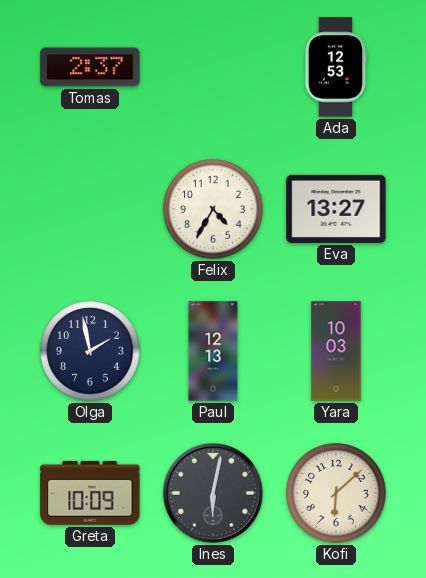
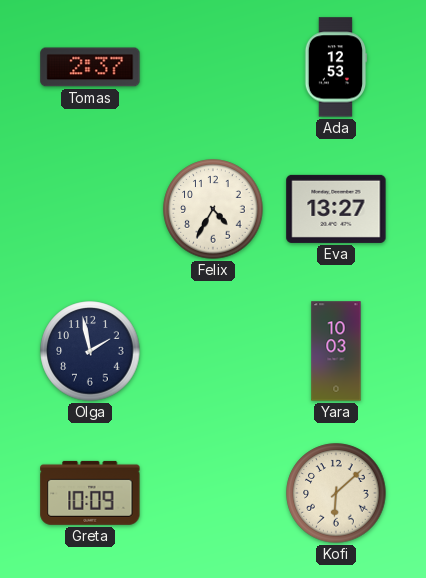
Paul: 12:13 -> none (213, 351)
Ines: 6:02 -> none (213, 493)
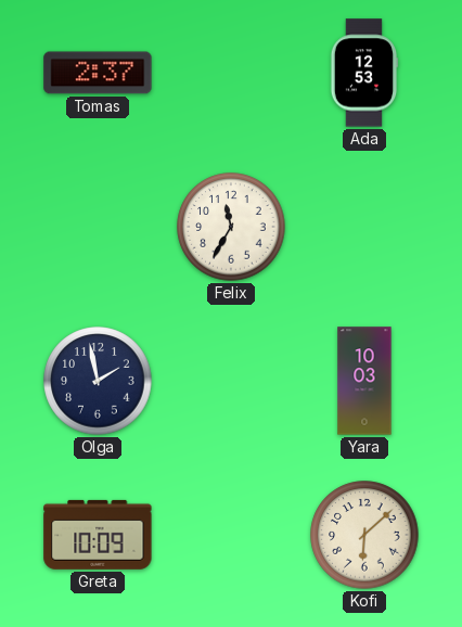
Felix: 4:35 -> 11:35 (231, 227)
Eva: 13:27 -> none (336, 209)
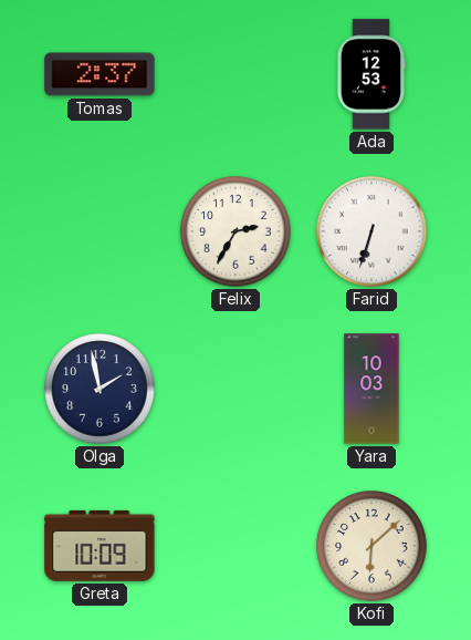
Felix: 11:35 -> 2:35 (236, 231)
Farid: none -> 6:33 (371, 231)
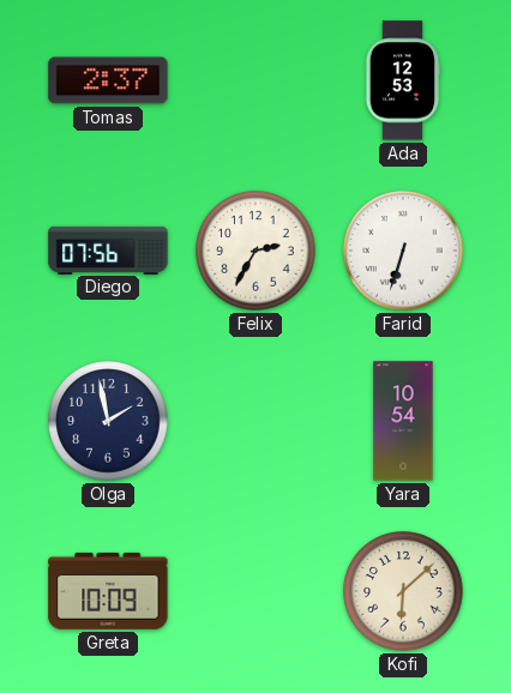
Diego: none -> 07:56 (108, 249)
Yara: 10:03 -> 10:54 (403, 421)
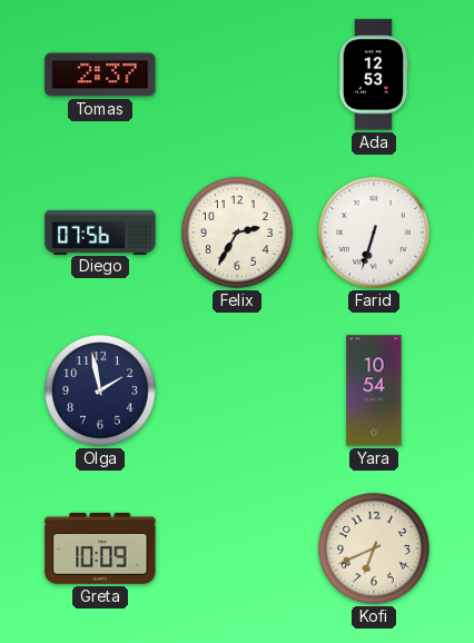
Kofi: 6:08 -> 6:41 (374, 548)
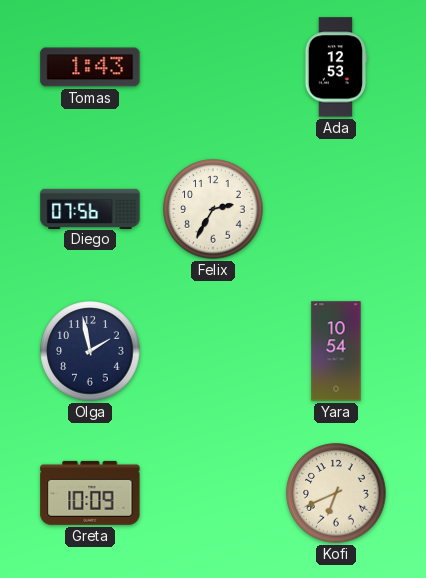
Tomas: 2:37 -> 1:43 (90, 67)
Farid: 6:33 -> none (374, 233)
